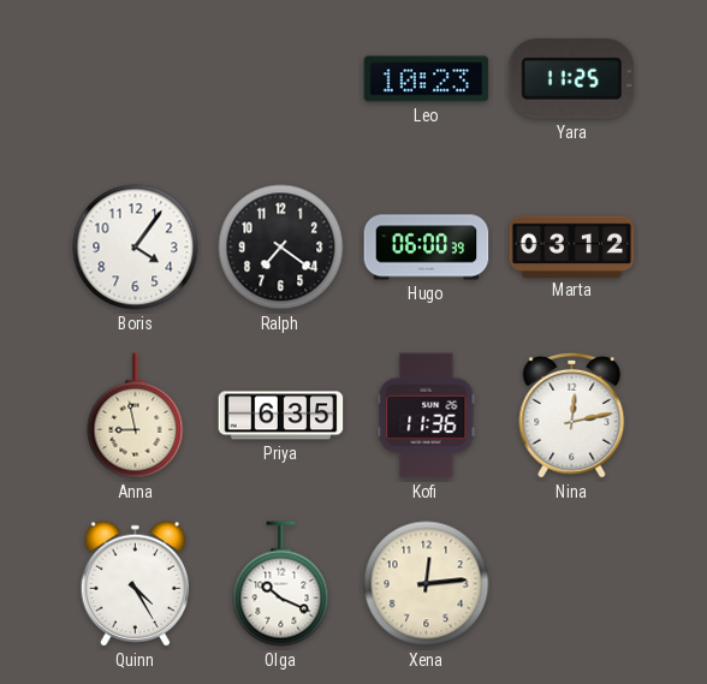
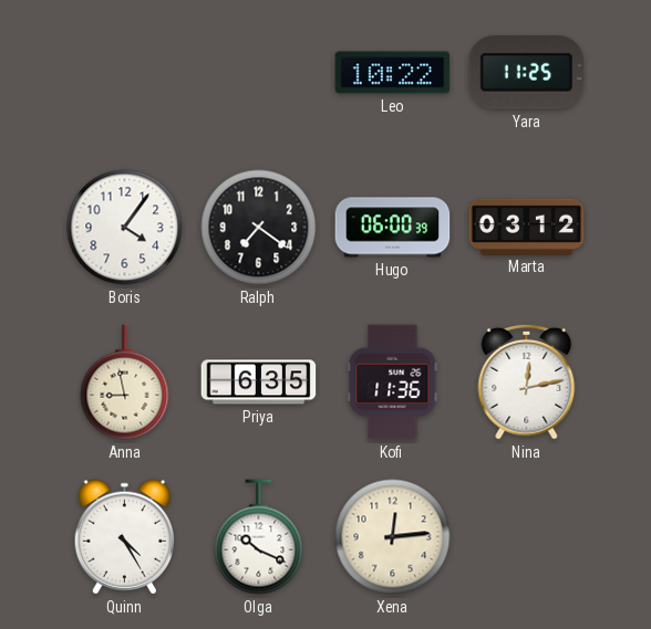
Leo: 10:23 -> 10:22 (393, 73)
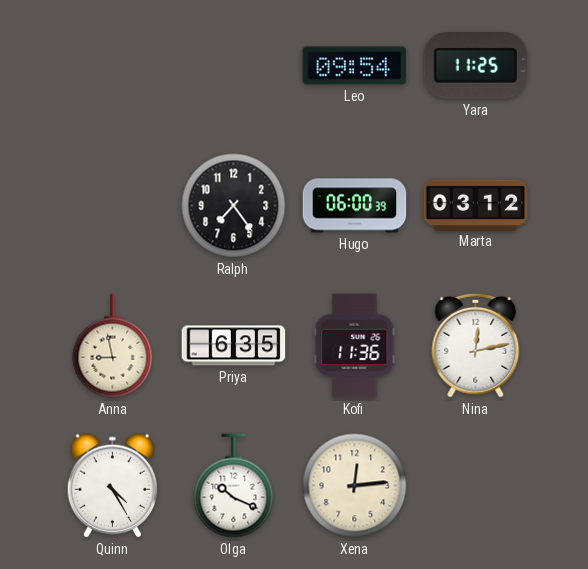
Leo: 10:22 -> 09:54 (355, 66)
Boris: 4:06 -> none (125, 228)
Ralph: 7:21 -> 7:24 (234, 206)
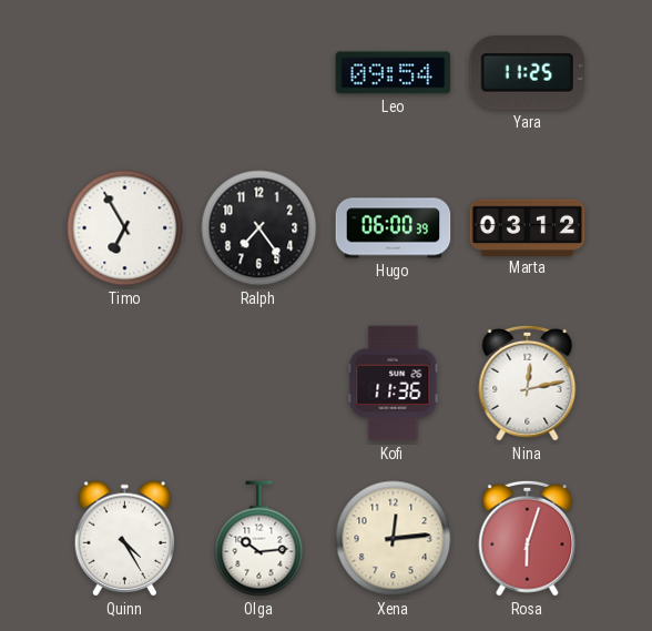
Timo: none -> 6:55 (125, 228)
Anna: 8:58 -> none (113, 346)
Priya: 6:35 -> none (234, 346)
Olga: 10:19 -> 10:14 (259, 539)
Rosa: none -> 6:03 (528, 538)
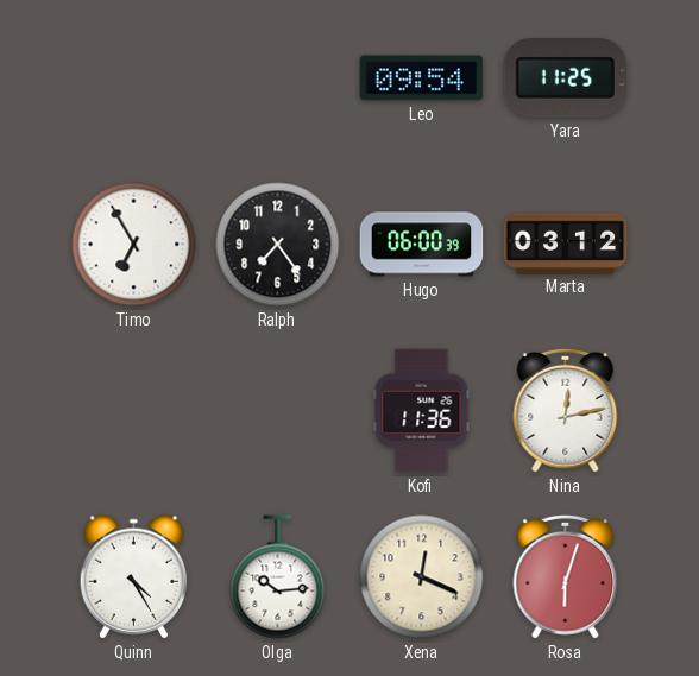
Xena: 12:14 -> 12:19 (422, 577)
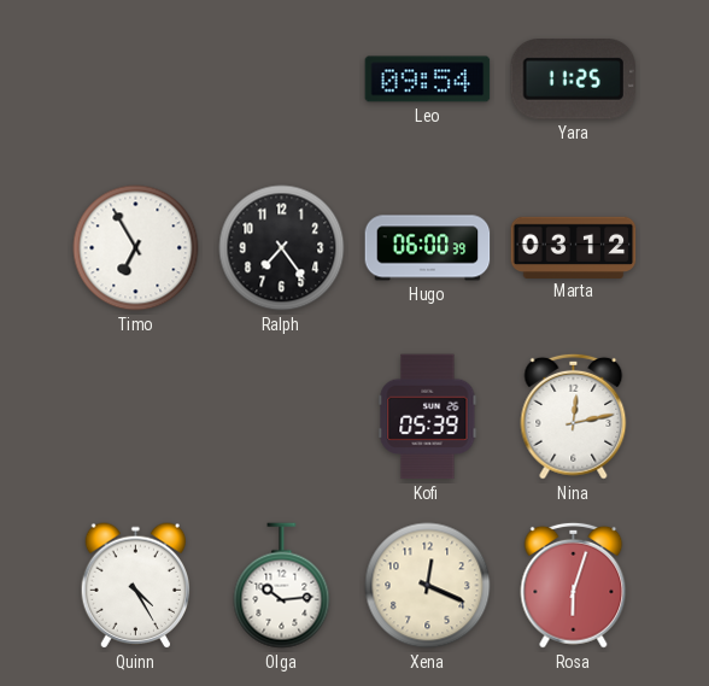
Kofi: 11:36 -> 05:39 (428, 417)
